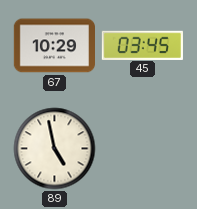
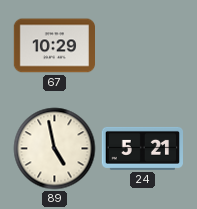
45: 03:45 -> none (142, 45)
24: none -> 5:21 (142, 148)
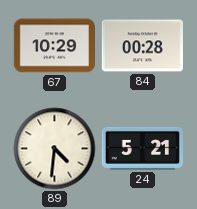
84: none -> 00:28 (142, 46)
89: 4:58 -> 4:31 (55, 149)
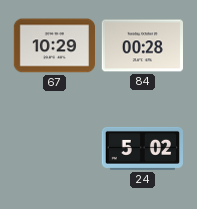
89: 4:31 -> none (55, 149)
24: 5:21 -> 5:02 (142, 148)
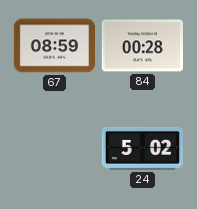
67: 10:29 -> 08:59 (54, 46)
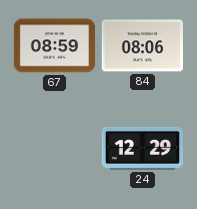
84: 00:28 -> 08:06 (142, 46)
24: 5:02 -> 12:29 (142, 148)
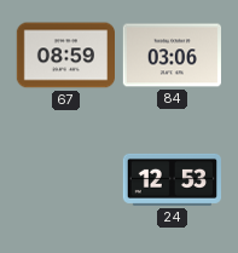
84: 08:06 -> 03:06 (172, 56)
24: 12:29 -> 12:53 (172, 179)
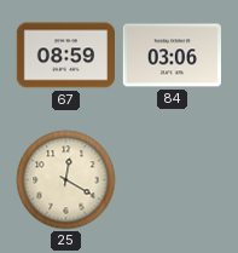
25: none -> 12:20 (66, 180)
24: 12:53 -> none (172, 179)
